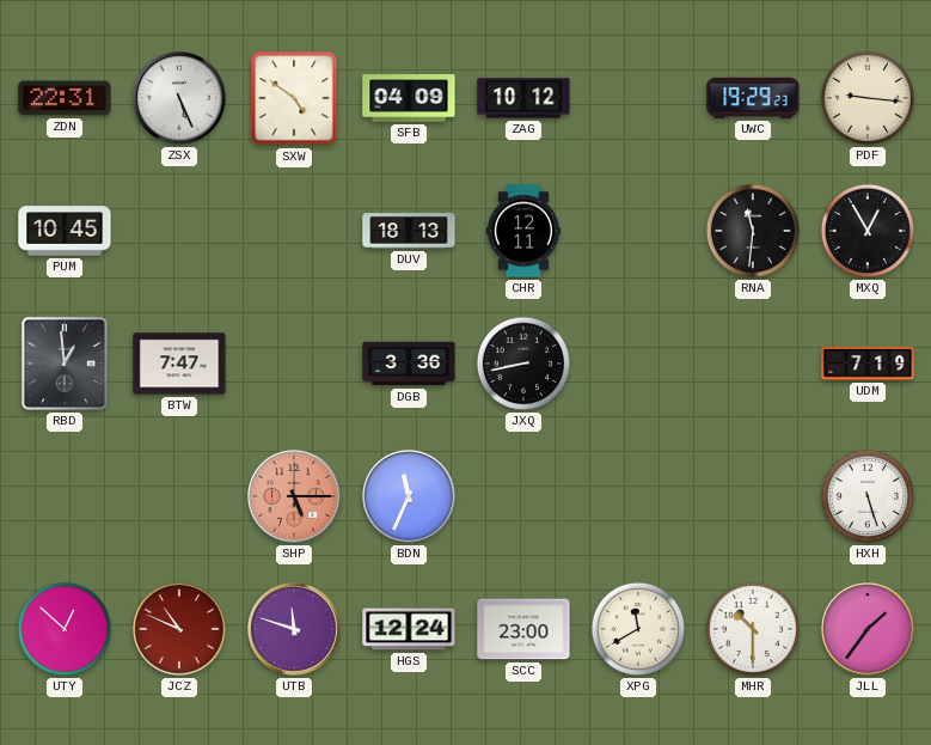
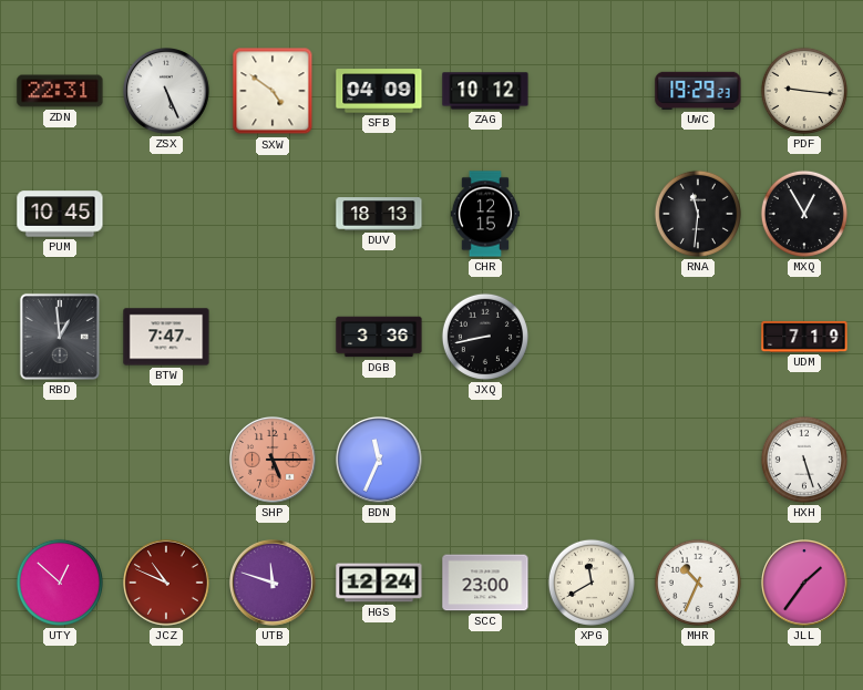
CHR: 12:11 -> 12:15 (485, 214)
MHR: 10:30 -> 10:34 (698, 583)
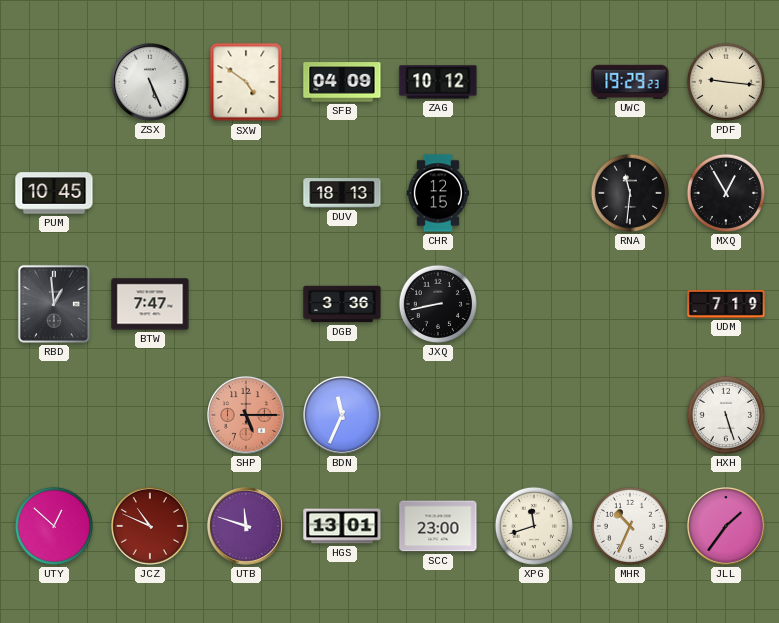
ZDN: 22:31 -> none (60, 91)
HGS: 12:24 -> 13:01 (342, 526)
XPG: 11:40 -> 11:42 (534, 526)
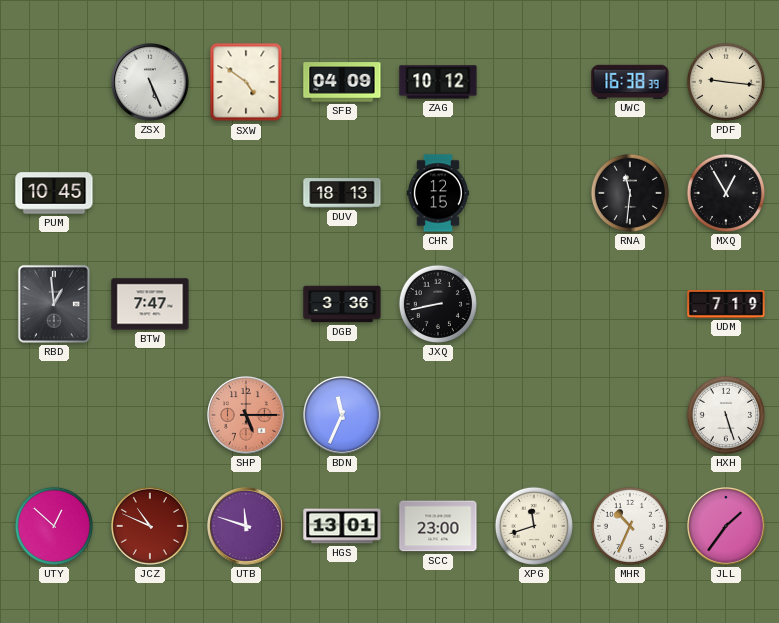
UWC: 19:29 -> 16:38 (630, 82)
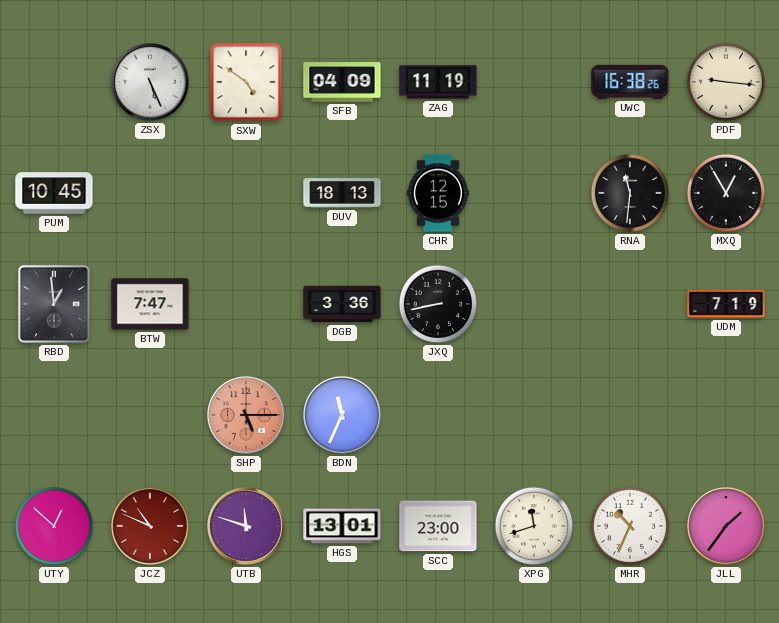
ZAG: 10:12 -> 11:19 (438, 82)
UWC: 16:38:39 -> 16:38:26 (630, 82)
HXH: 5:27 -> none (726, 415)
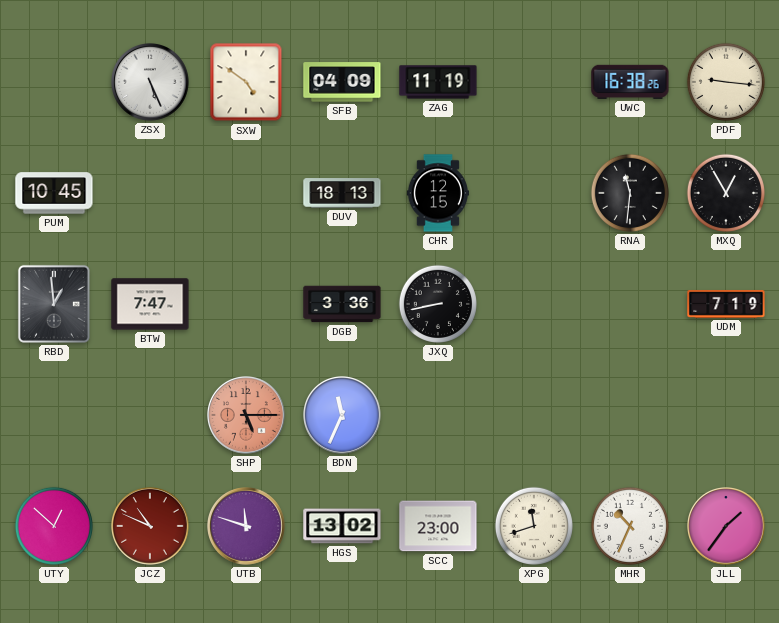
HGS: 13:01 -> 13:02 (342, 526)
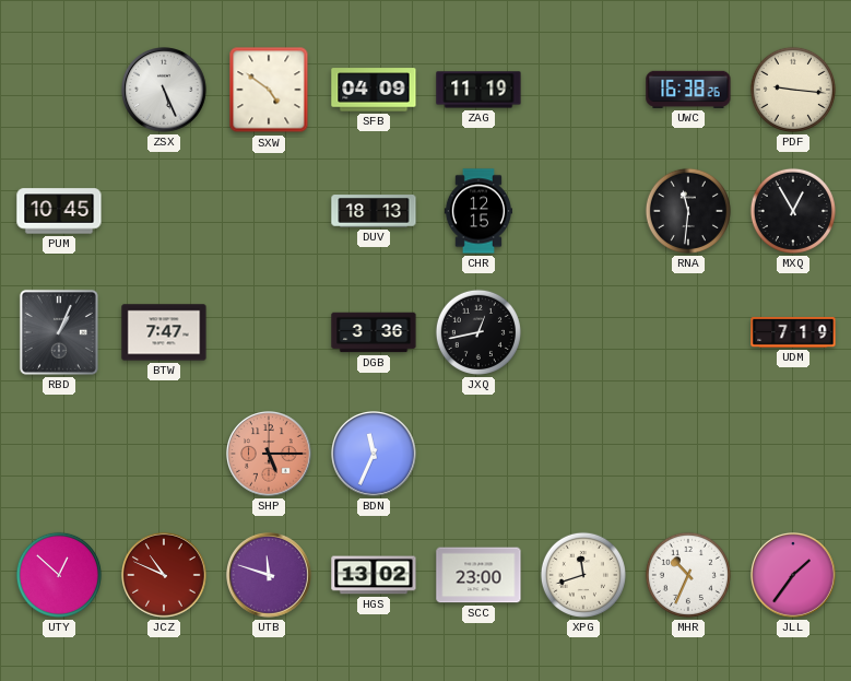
RBD: 12:59 -> 1:04 (59, 332)
JXQ: 8:43 -> 12:43 (478, 332)
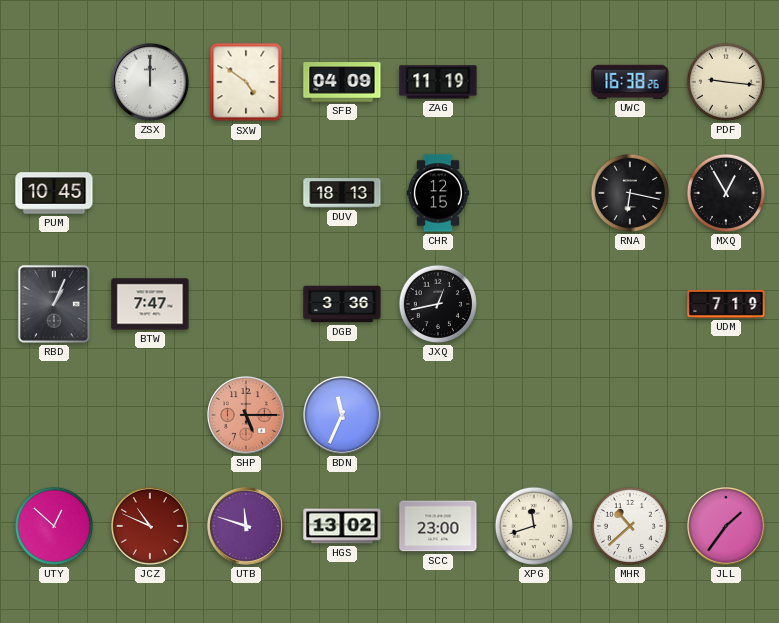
ZSX: 5:26 -> 12:00 (151, 83)
RNA: 11:31 -> 6:17 (630, 193)
MHR: 10:34 -> 10:38 (630, 526)
